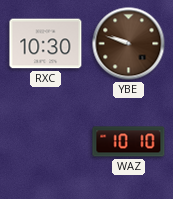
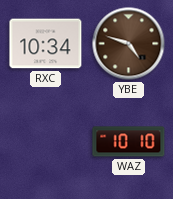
RXC: 10:30 -> 10:34 (46, 44)
YBE: 9:48 -> 4:48 (129, 44)
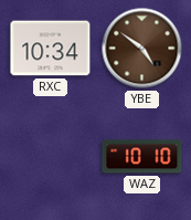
YBE: 4:48 -> 4:51 (142, 49)
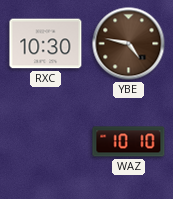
RXC: 10:34 -> 10:30 (46, 44)
YBE: 4:51 -> 4:47 (129, 44)
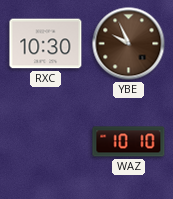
YBE: 4:47 -> 9:56 (129, 44)
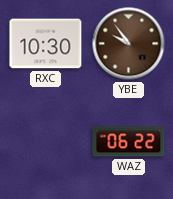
YBE: 9:56 -> 9:54 (129, 44)
WAZ: 10:10 -> 06:22 (129, 142)
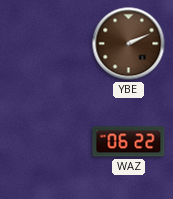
RXC: 10:30 -> none (46, 44)
YBE: 9:54 -> 2:11 (129, 44)
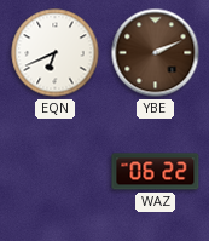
EQN: none -> 6:41 (56, 53)
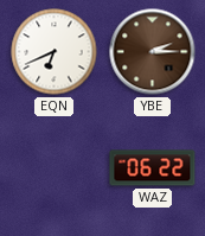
YBE: 2:11 -> 2:15 (153, 52)
